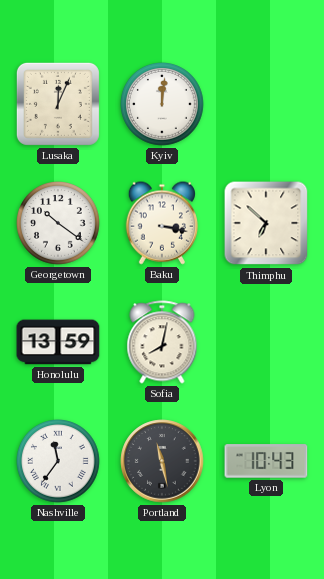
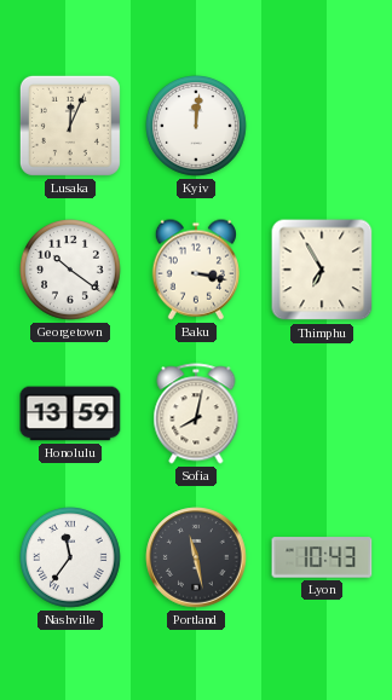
Thimphu: 6:52 -> 6:55 (322, 270)
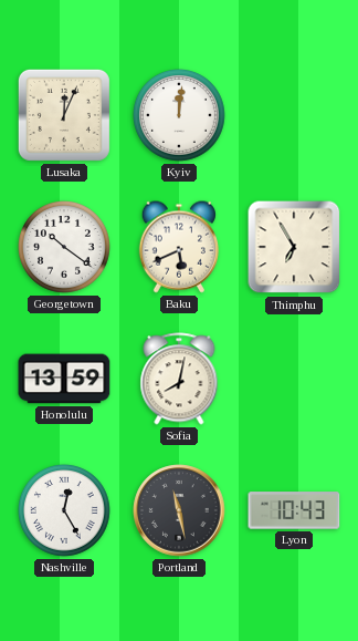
Baku: 3:17 -> 5:41 (179, 247)
Nashville: 11:36 -> 12:25 (65, 511)
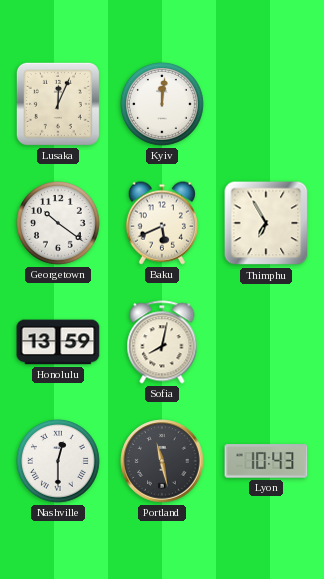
Nashville: 12:25 -> 12:30 (59, 462)
